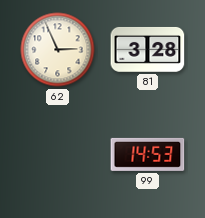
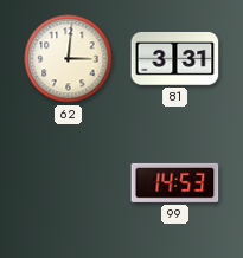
62: 2:56 -> 3:01 (69, 59)
81: 3:28 -> 3:31 (175, 59)
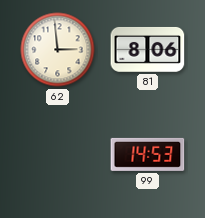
62: 3:01 -> 2:59 (58, 50)
81: 3:31 -> 8:06 (148, 50)
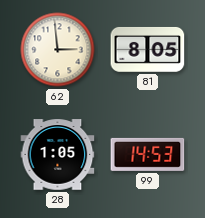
81: 8:06 -> 8:05 (148, 50)
28: none -> 1:05 (58, 155)
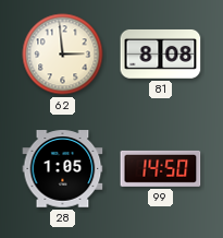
81: 8:05 -> 8:08 (161, 55)
99: 14:53 -> 14:50 (161, 168)
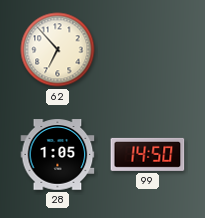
62: 2:59 -> 6:53 (58, 50)
81: 8:08 -> none (161, 55)
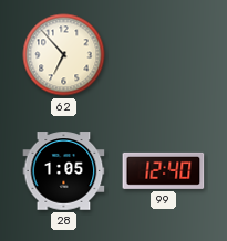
99: 14:50 -> 12:40 (164, 170)
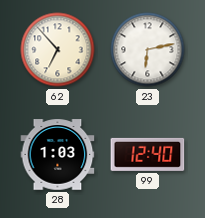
23: none -> 6:13 (148, 50)
28: 1:05 -> 1:03 (58, 155)
